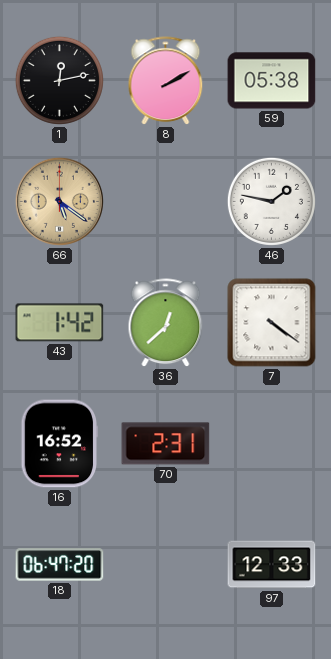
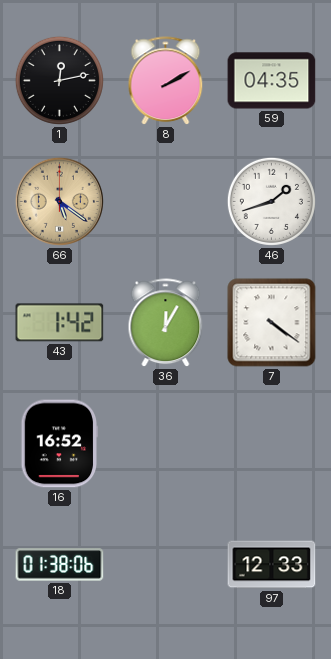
59: 05:38 -> 04:35 (272, 81)
46: 1:47 -> 1:42 (271, 201)
36: 12:38 -> 12:05 (166, 323)
70: 2:31 -> none (166, 444)
18: 06:47 -> 01:38 (60, 565)
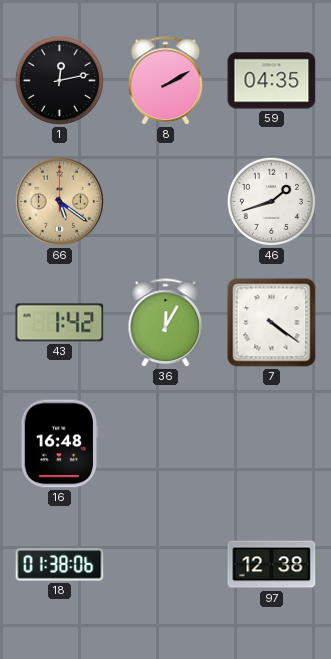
16: 16:52 -> 16:48 (60, 444)
97: 12:33 -> 12:38 (272, 565)
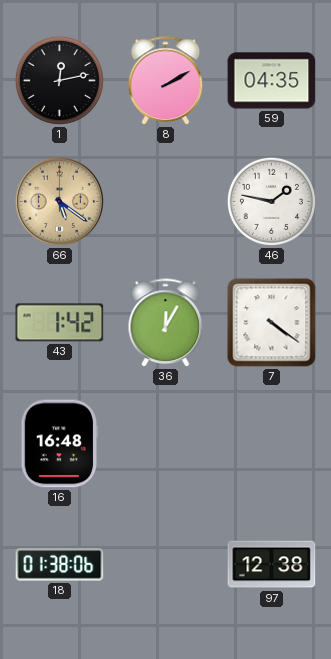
46: 1:42 -> 1:47 (271, 201)
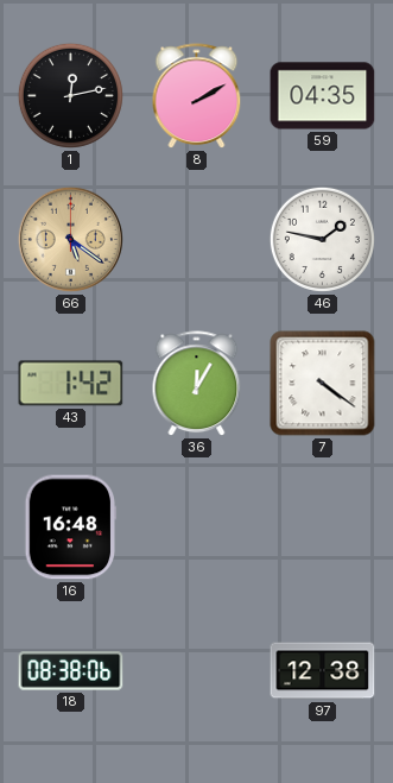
18: 01:38 -> 08:38 (71, 671)
